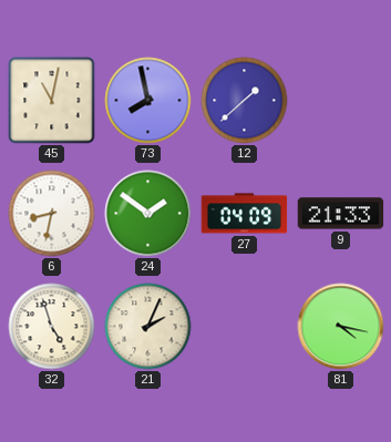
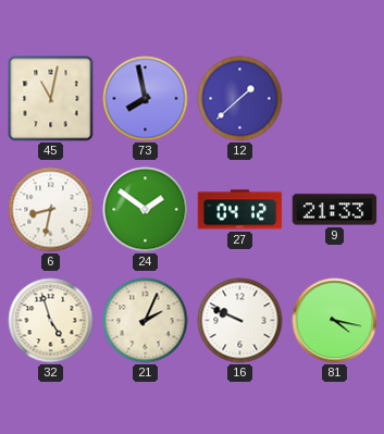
27: 04:09 -> 04:12 (240, 210)
16: none -> 9:49 (240, 321)
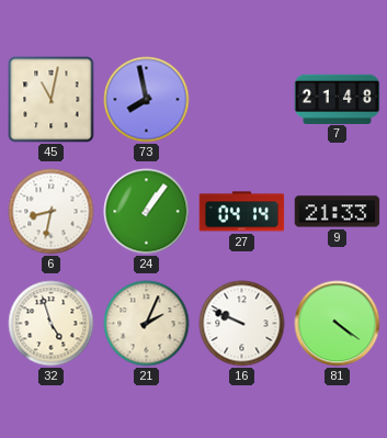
12: 1:38 -> none (240, 99)
7: none -> 21:48 (338, 99)
24: 1:51 -> 1:06 (147, 212)
27: 04:12 -> 04:14 (242, 212)
81: 4:17 -> 4:21 (338, 324)
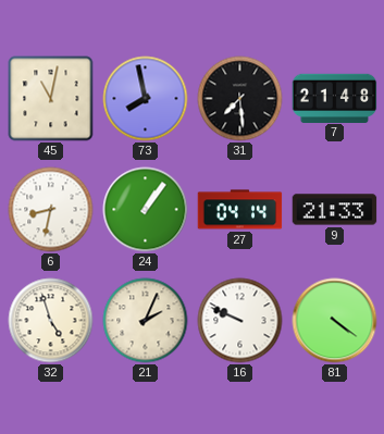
31: none -> 7:29 (240, 99)
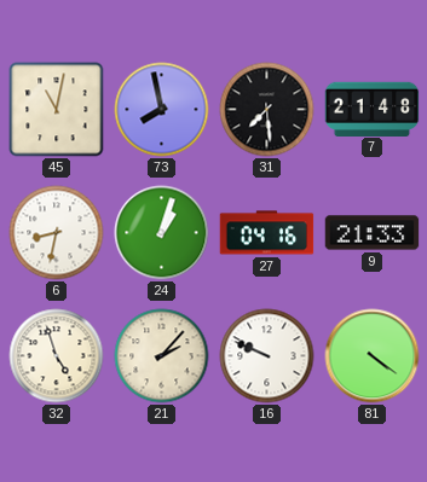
24: 1:06 -> 1:03 (162, 233)
27: 04:14 -> 04:16 (267, 233)
21: 2:04 -> 2:07 (162, 356)
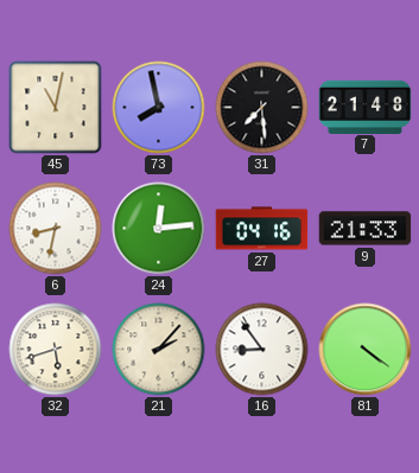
24: 1:03 -> 12:14 (159, 229)
32: 4:57 -> 5:42 (56, 350)
16: 9:49 -> 8:54 (262, 350)
